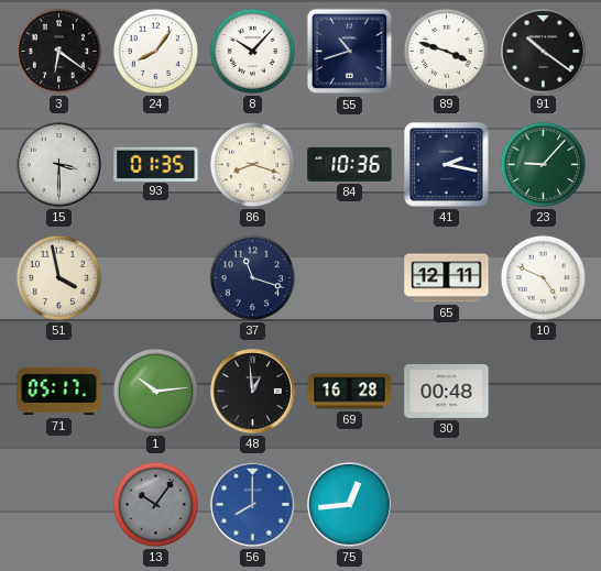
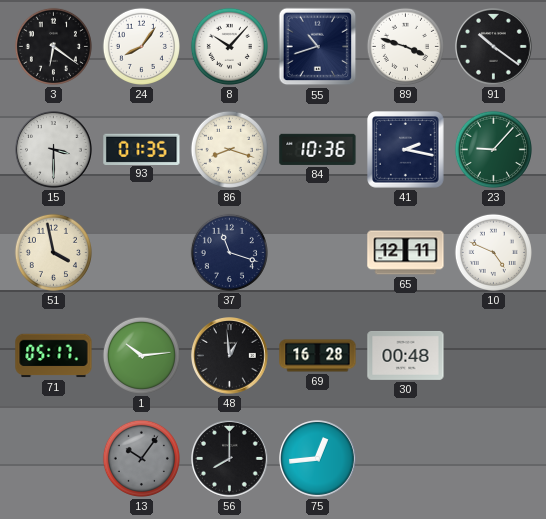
56 dial: blue -> black (230, 459)
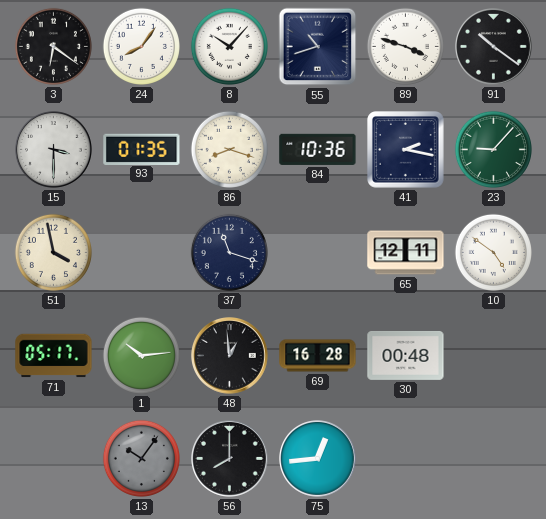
10: 4:49 -> 4:51 (493, 252)
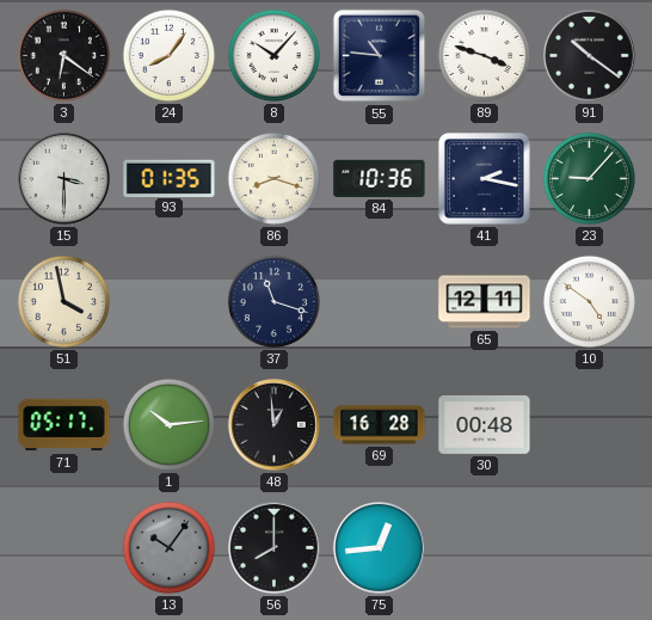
55: 10:42 -> 10:46 (380, 56)
